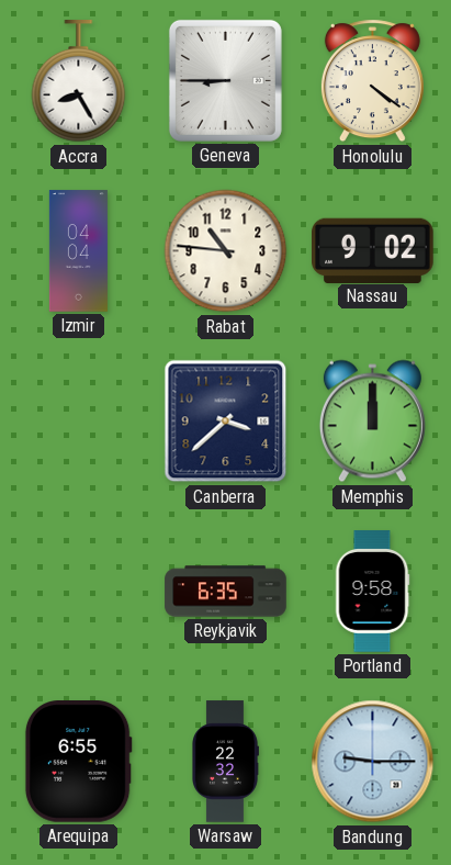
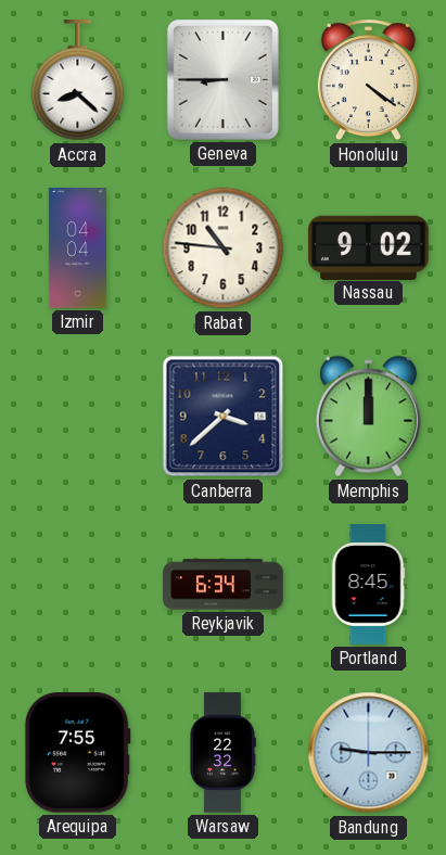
Accra: 8:25 -> 8:22 (78, 80)
Reykjavik: 6:35 -> 6:34 (224, 585)
Portland: 9:58 -> 8:45 (368, 585)
Arequipa: 6:55 -> 7:55 (77, 753)
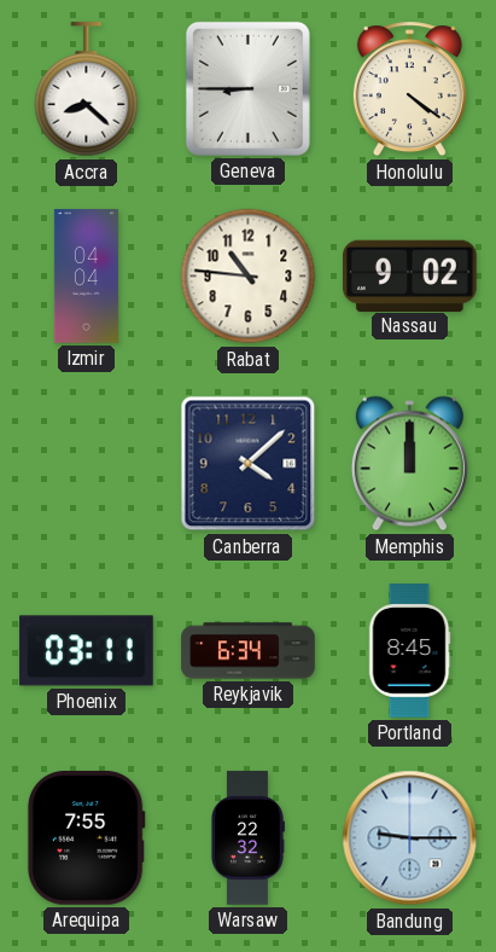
Canberra: 3:38 -> 4:08 (249, 464)
Phoenix: none -> 03:11 (87, 651)
